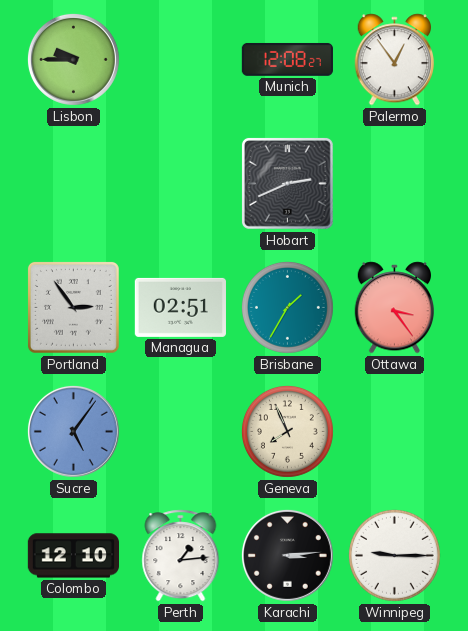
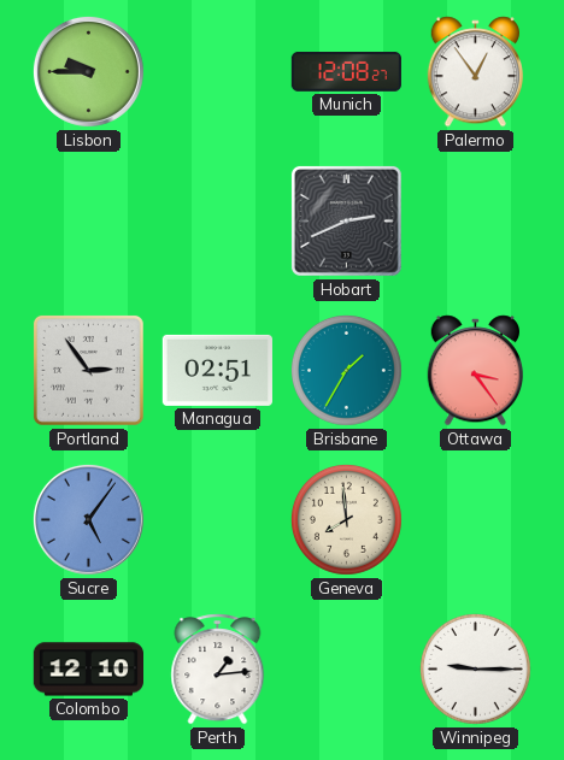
Geneva: 7:56 -> 7:59 (346, 519)
Karachi: 3:14 -> none (287, 555)
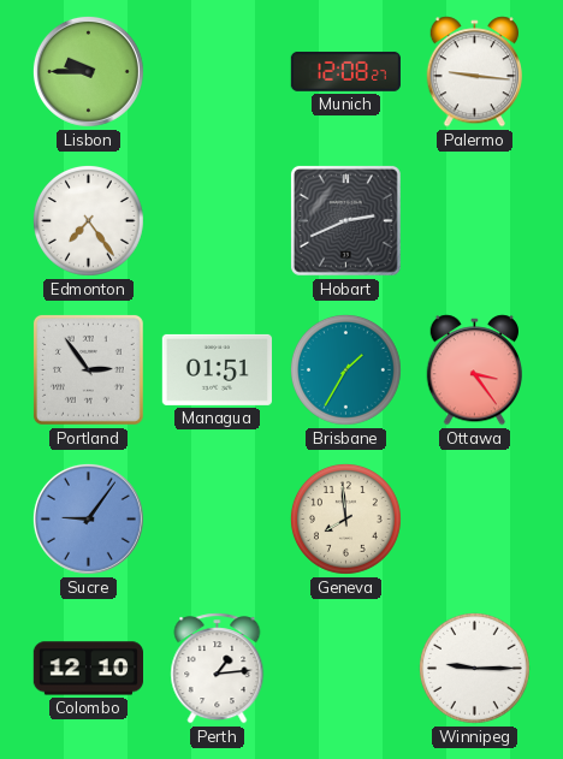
Palermo: 12:54 -> 9:16 (474, 72)
Edmonton: none -> 7:24 (88, 220)
Managua: 02:51 -> 01:51 (217, 369)
Sucre: 5:06 -> 9:06 (88, 518)
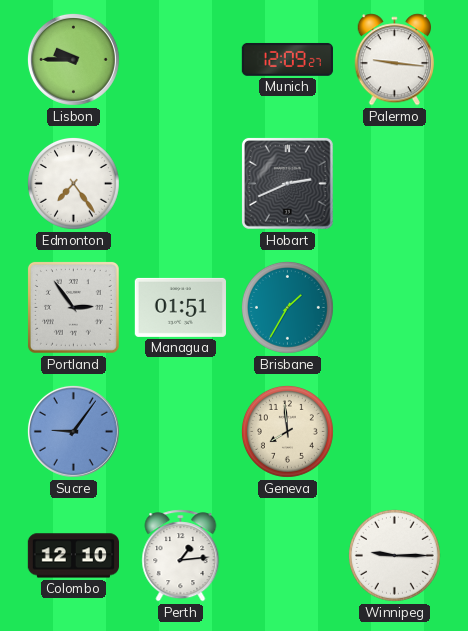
Munich: 12:08 -> 12:09 (287, 59)
Ottawa: 3:24 -> none (474, 370)
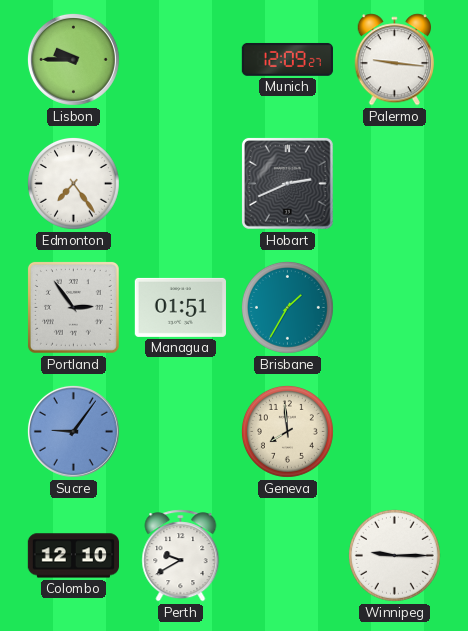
Perth: 1:14 -> 9:40 (181, 556)
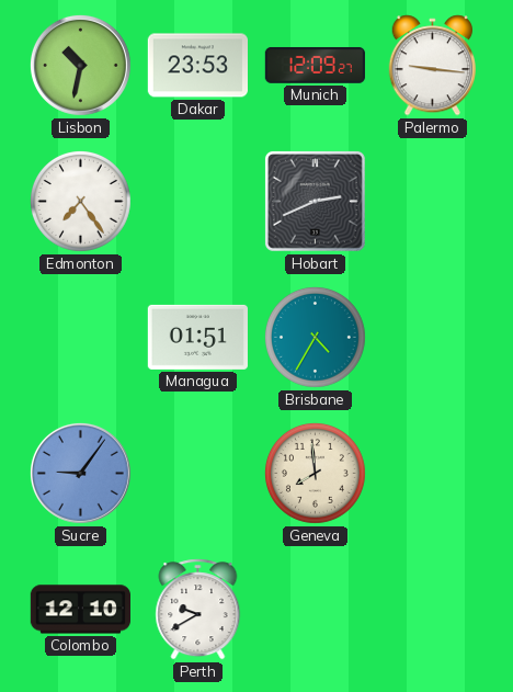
Lisbon: 9:45 -> 10:32 (80, 65)
Dakar: none -> 23:53 (197, 66)
Portland: 2:54 -> none (73, 307)
Brisbane: 1:35 -> 4:35 (315, 337)
Winnipeg: 9:15 -> none (394, 555)
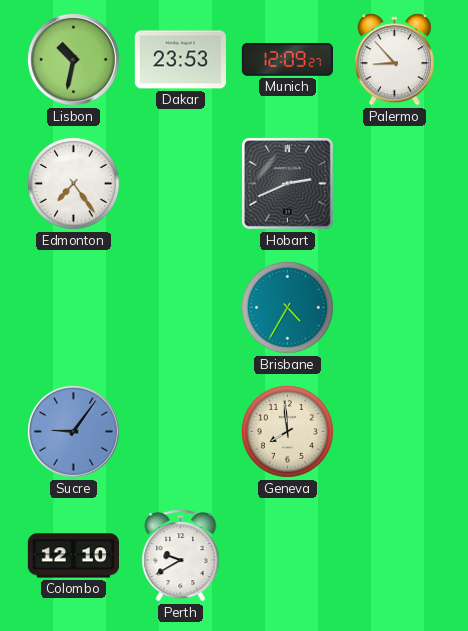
Palermo: 9:16 -> 8:53 (394, 60)
Managua: 01:51 -> none (197, 337)
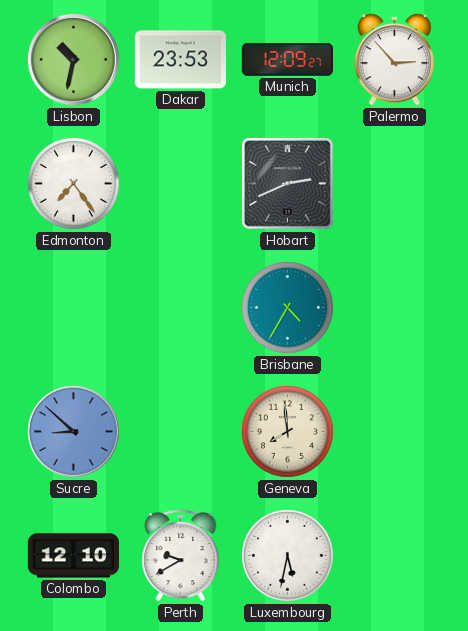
Palermo: 8:53 -> 2:53 (394, 60)
Sucre: 9:06 -> 8:52 (73, 431)
Luxembourg: none -> 5:32 (287, 555)
